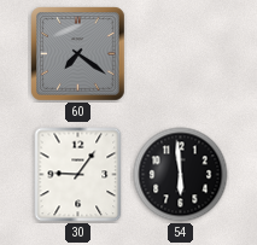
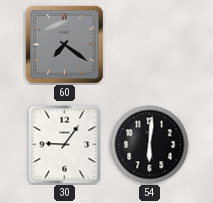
54: 5:59 -> 6:01 (150, 145)
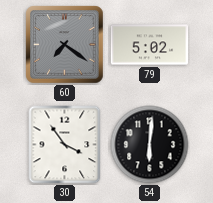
79: none -> 5:02 (150, 45)
30: 9:06 -> 3:54 (65, 145)
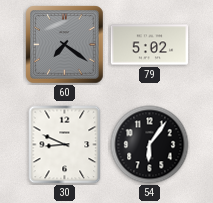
30: 3:54 -> 8:49 (65, 145)
54: 6:01 -> 6:06 (150, 145)
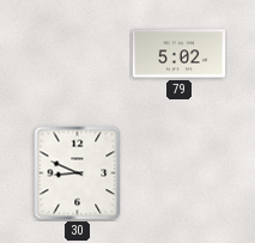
60: 7:21 -> none (65, 45)
54: 6:06 -> none (150, 145)
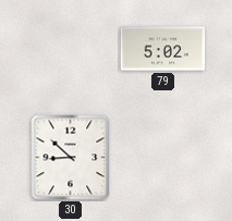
30: 8:49 -> 8:52 (71, 158)
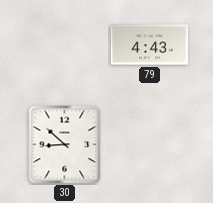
79: 5:02 -> 4:43 (150, 45)
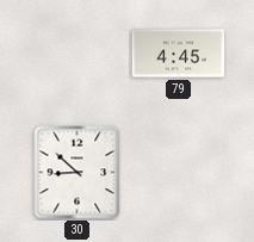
79: 4:43 -> 4:45 (179, 54)
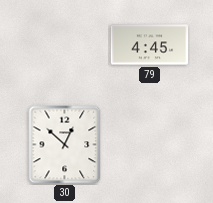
30: 8:52 -> 12:52 (65, 145)
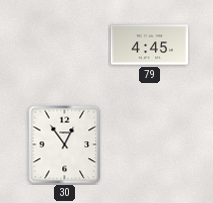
30: 12:52 -> 12:54 (65, 145)
